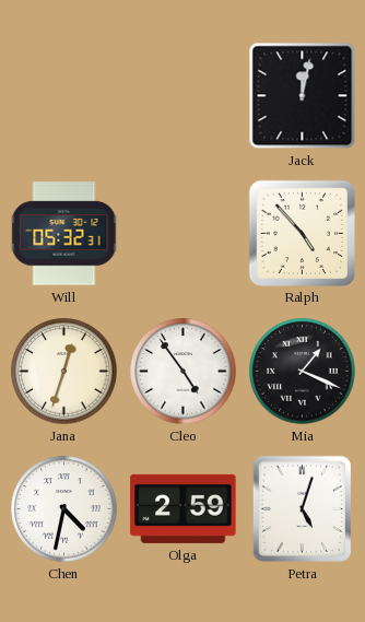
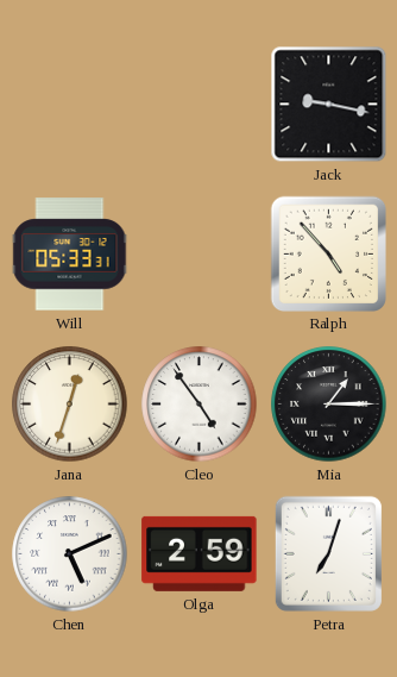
Jack: 12:02 -> 9:17 (329, 105)
Will: 05:32 -> 05:33 (70, 255)
Mia: 1:19 -> 1:15 (329, 405)
Chen: 4:32 -> 5:11 (70, 554)
Petra: 5:03 -> 7:03 (328, 553)
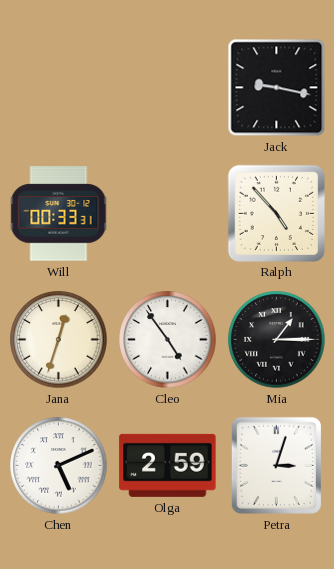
Will: 05:33 -> 00:33 (59, 214)
Petra: 7:03 -> 3:03 (276, 465)
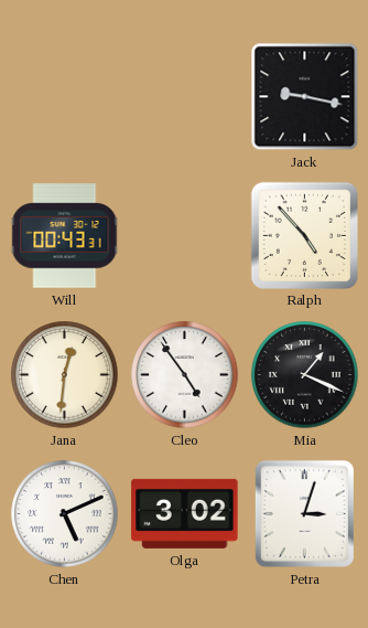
Will: 00:33 -> 00:43 (65, 236)
Jana: 12:33 -> 12:31 (65, 375)
Mia: 1:15 -> 1:19 (305, 375)
Olga: 2:59 -> 3:02 (185, 513)
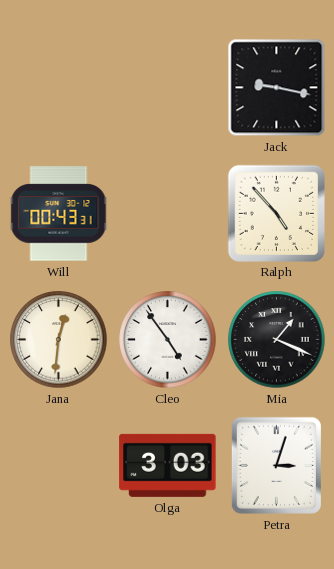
Chen: 5:11 -> none (65, 514)
Olga: 3:02 -> 3:03 (168, 465)
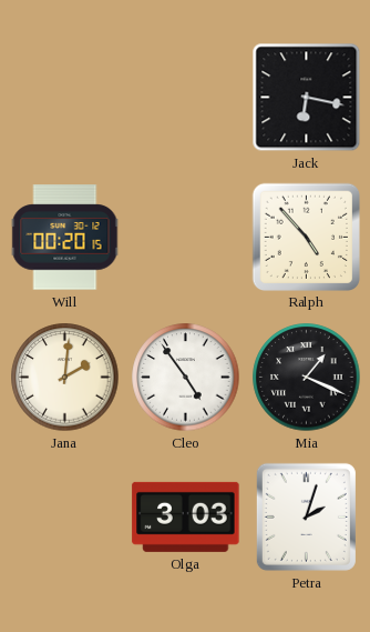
Jack: 9:17 -> 6:17 (307, 98)
Will: 00:43 -> 00:20 (65, 238)
Jana: 12:31 -> 2:01 (65, 378)
Petra: 3:03 -> 2:03 (306, 516)
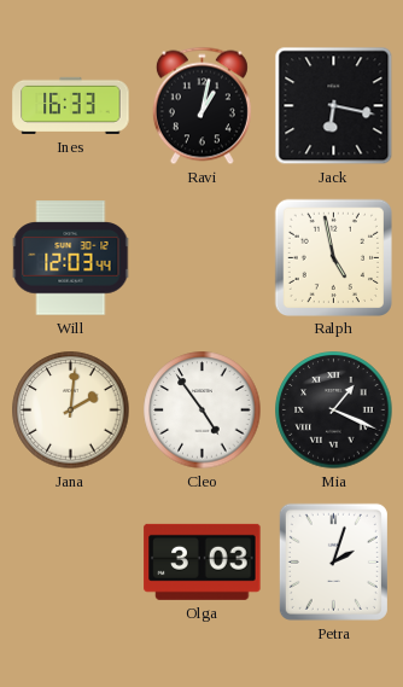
Ines: none -> 16:33 (71, 105)
Ravi: none -> 1:02 (201, 106)
Will: 00:20 -> 12:03 (71, 258)
Ralph: 4:53 -> 4:58 (333, 257)
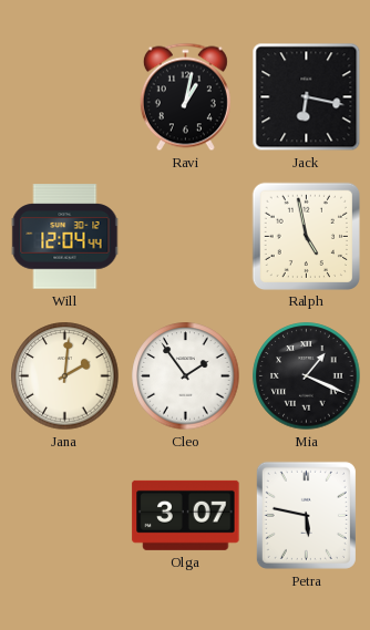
Ines: 16:33 -> none (71, 105)
Will: 12:03 -> 12:04 (65, 237)
Cleo: 4:54 -> 1:54 (186, 376)
Olga: 3:03 -> 3:07 (186, 515)
Petra: 2:03 -> 5:47 (306, 515)
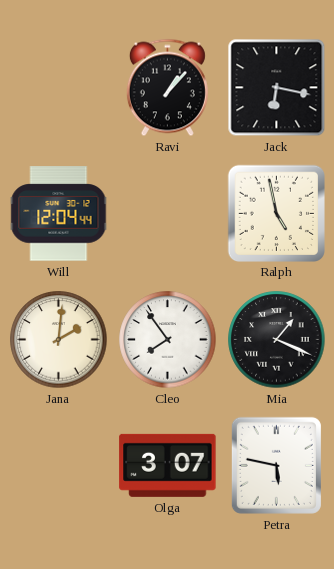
Ravi: 1:02 -> 1:07 (167, 88)
Cleo: 1:54 -> 7:54 (168, 340)
